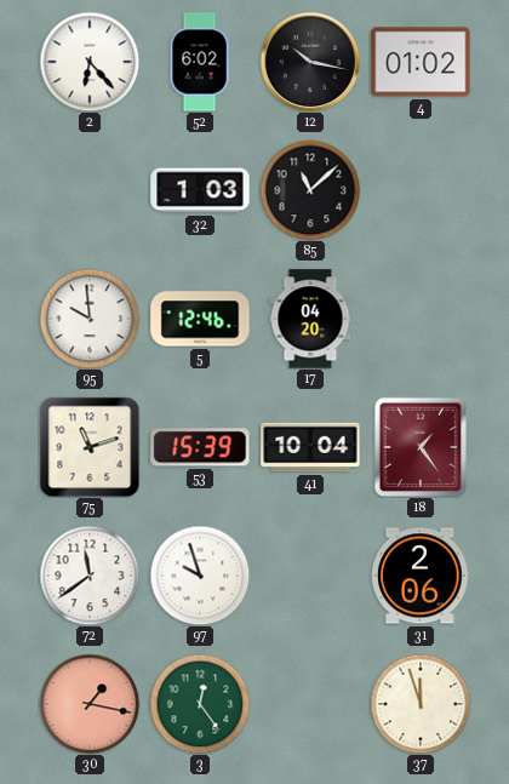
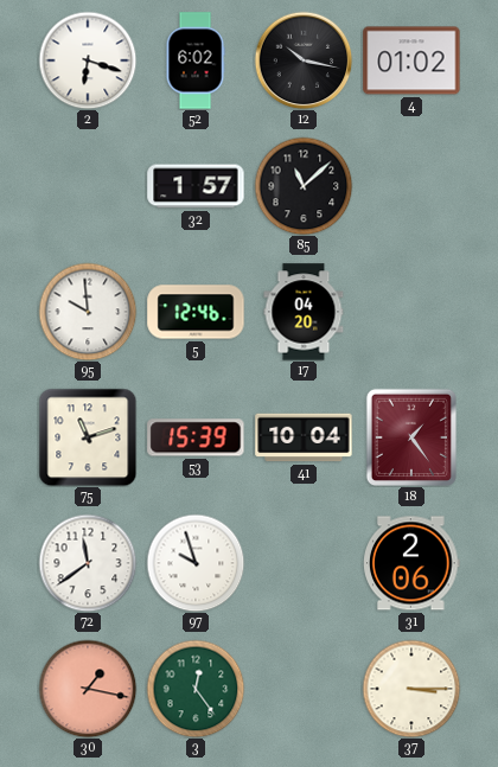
2: 6:23 -> 6:18 (88, 60)
32: 1:03 -> 1:57 (196, 186)
37: 11:57 -> 3:15 (411, 689)
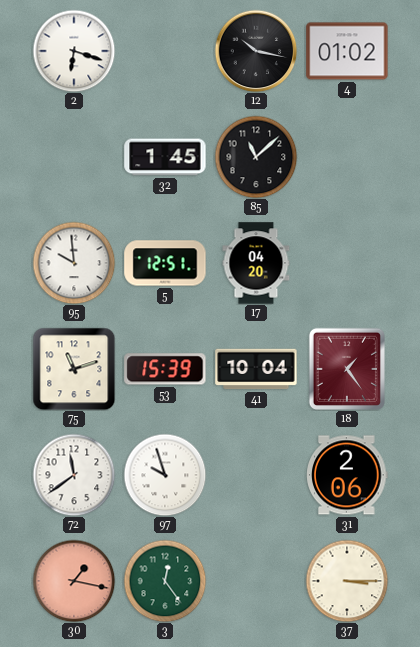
52: 6:02 -> none (196, 60)
32: 1:57 -> 1:45 (165, 157)
5: 12:46 -> 12:51 (165, 263)
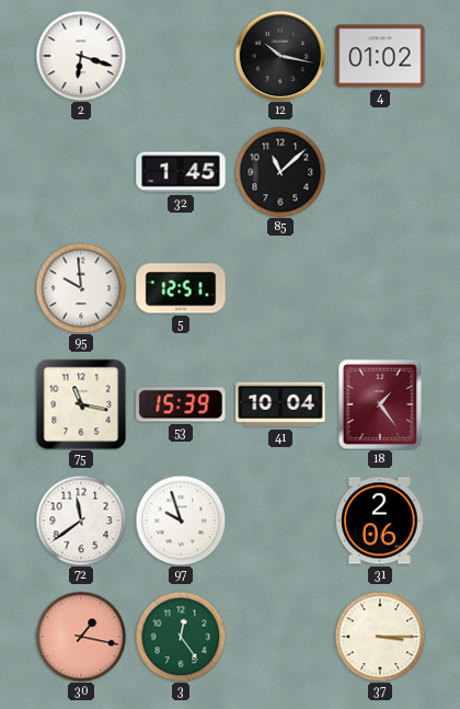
17: 04:20 -> none (256, 263)
75: 11:12 -> 11:17 (81, 404)
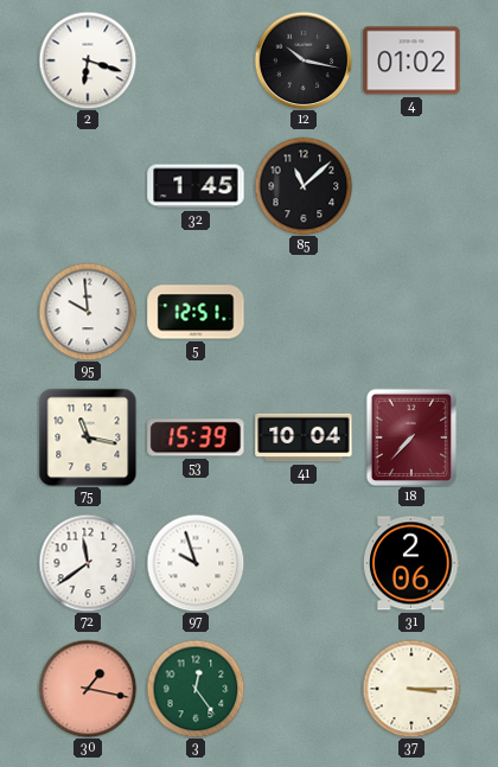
18: 1:24 -> 7:37 (410, 436)
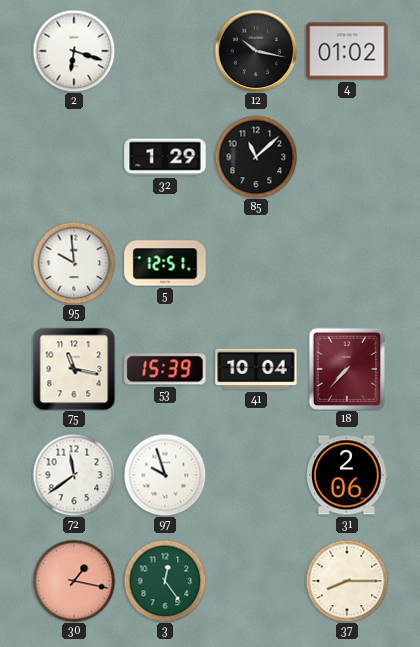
32: 1:45 -> 1:29 (165, 157)
37: 3:15 -> 8:15 (347, 581)
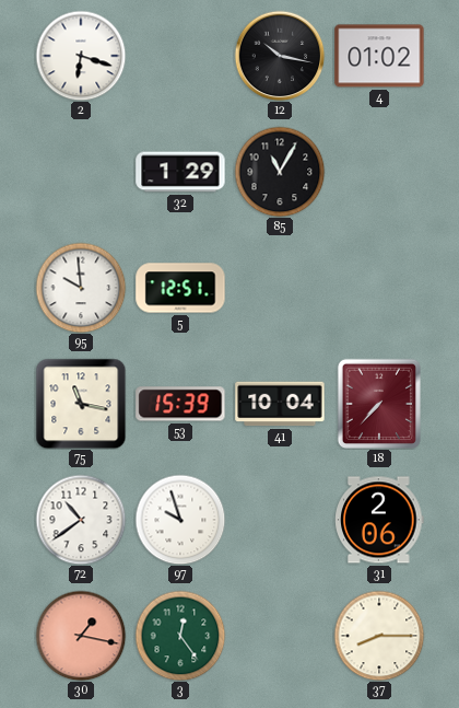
85: 11:08 -> 11:05 (280, 172)
72: 11:39 -> 10:39 (81, 520)
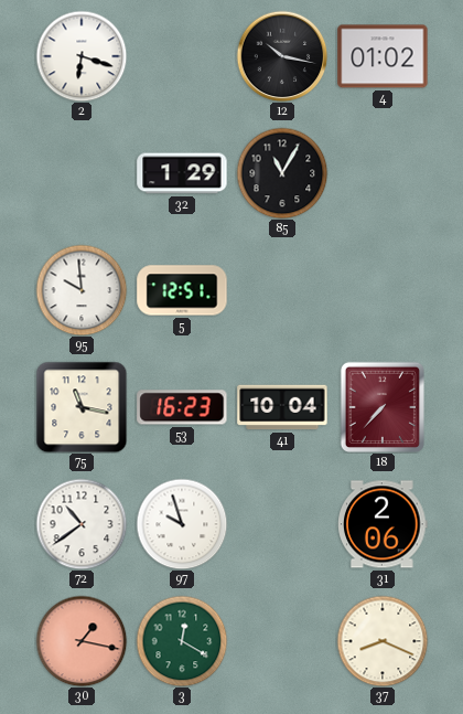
53: 15:39 -> 16:23 (182, 407)
3: 12:24 -> 12:20 (182, 641)
37: 8:15 -> 8:19 (383, 641)
